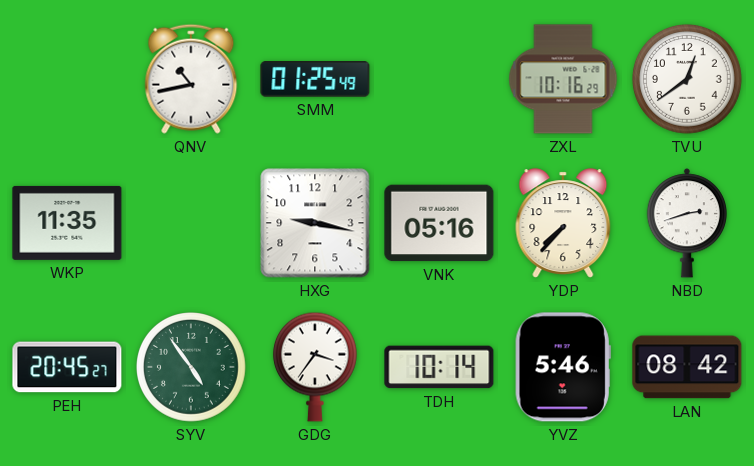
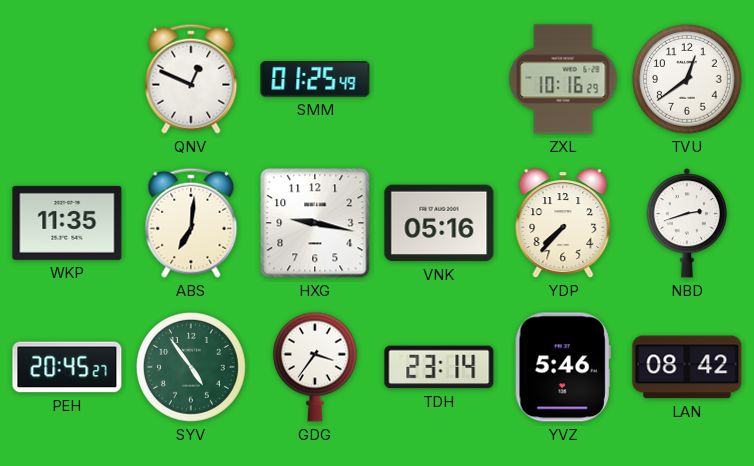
QNV: 10:43 -> 12:49 (191, 79)
ABS: none -> 7:01 (191, 223)
TDH: 10:14 -> 23:14 (439, 367)
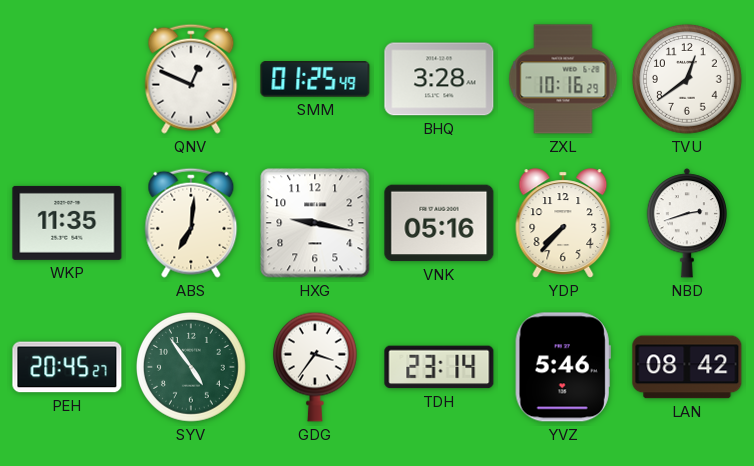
BHQ: none -> 3:28 (439, 79)
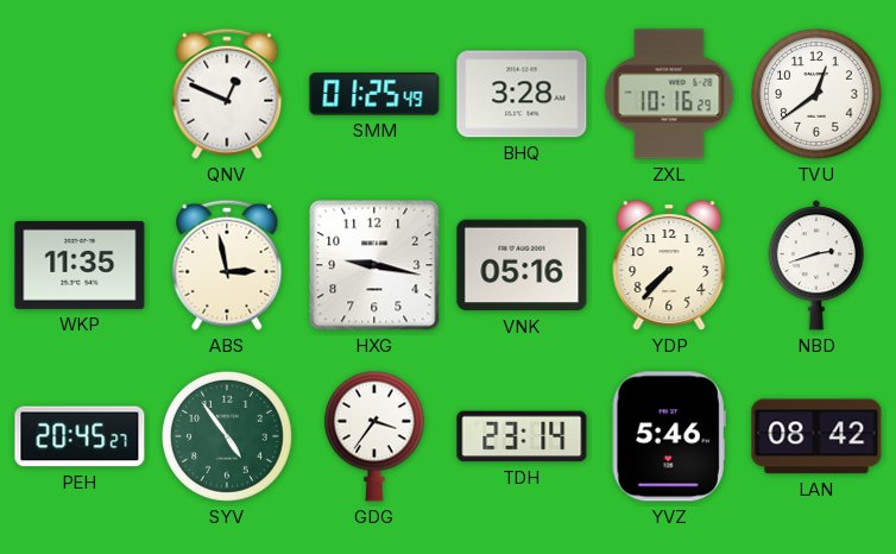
ABS: 7:01 -> 2:58 (227, 265)
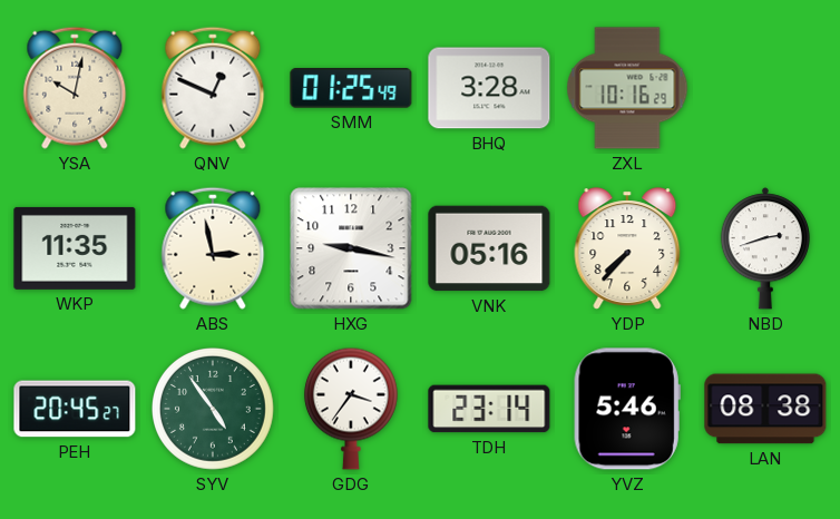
YSA: none -> 10:02 (75, 88)
TVU: 12:39 -> none (818, 95)
LAN: 08:42 -> 08:38 (765, 409)
